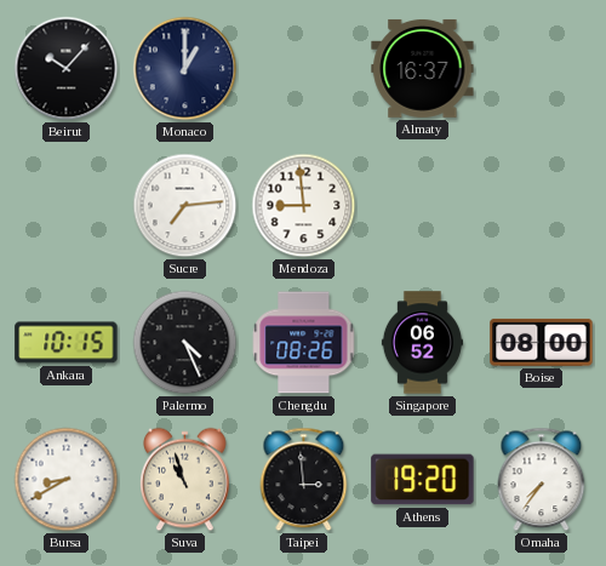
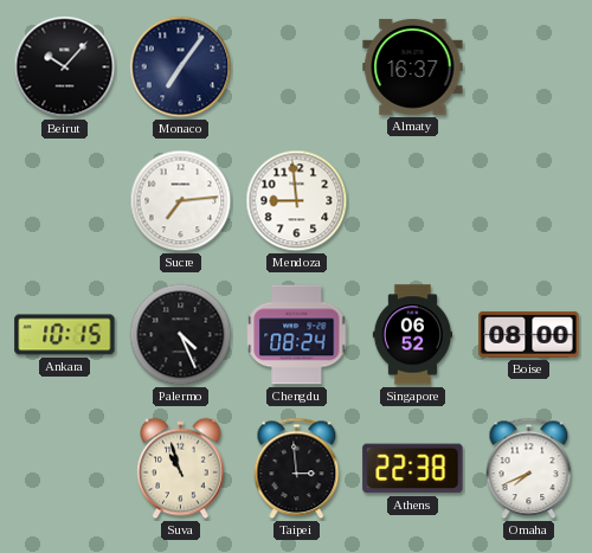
Monaco: 1:00 -> 7:06 (181, 67)
Chengdu: 08:26 -> 08:24 (297, 335)
Bursa: 8:40 -> none (67, 480)
Athens: 19:20 -> 22:38 (413, 469)
Omaha: 7:36 -> 7:41 (529, 469)
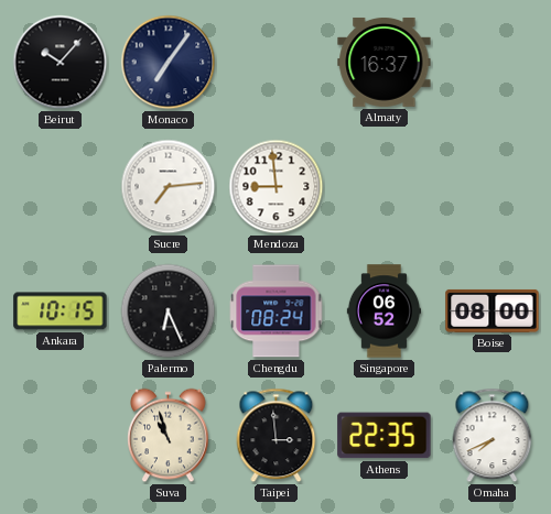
Palermo: 4:26 -> 6:26 (169, 311)
Athens: 22:38 -> 22:35 (385, 436)
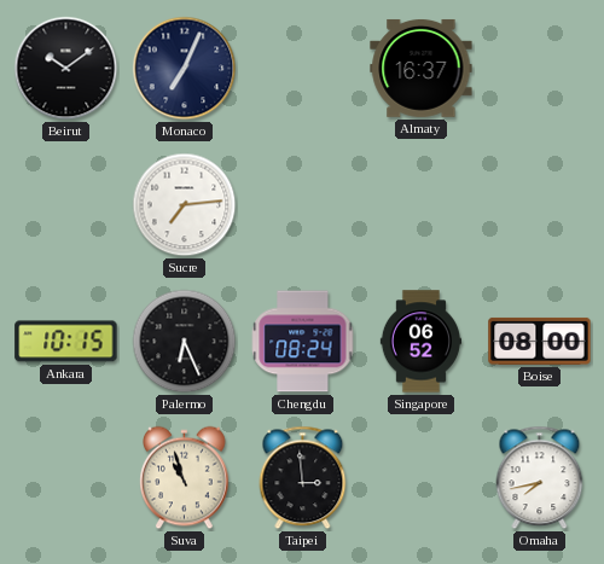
Beirut: 10:07 -> 10:09 (66, 69)
Monaco: 7:06 -> 7:04 (185, 69)
Mendoza: 8:59 -> none (277, 187)
Athens: 22:35 -> none (385, 436)
Omaha: 7:41 -> 7:43 (540, 478)
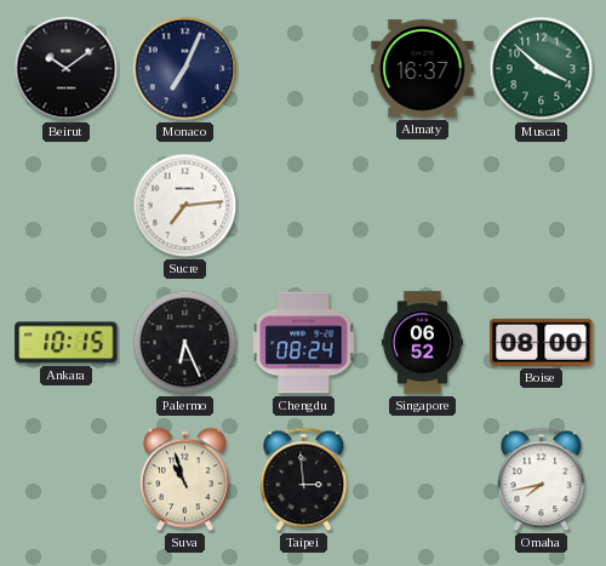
Muscat: none -> 3:52 (542, 69)
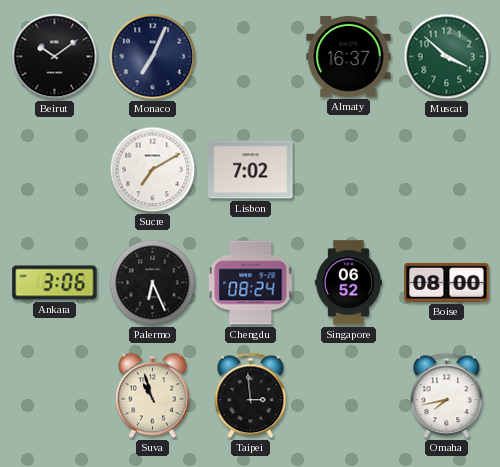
Sucre: 7:14 -> 7:10 (153, 170)
Lisbon: none -> 7:02 (251, 170)
Ankara: 10:15 -> 3:06 (55, 283)
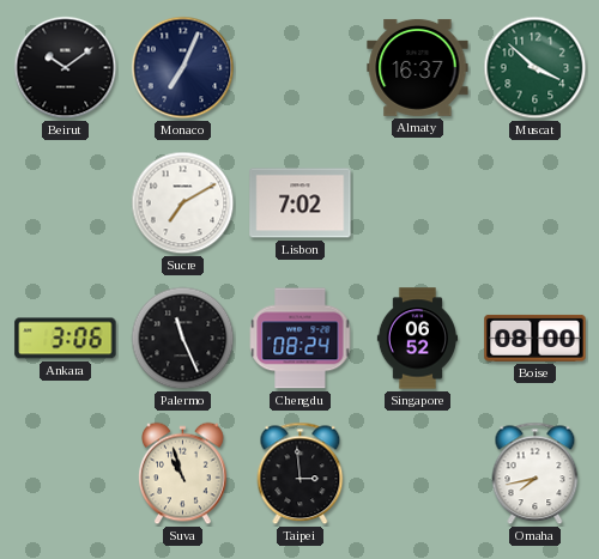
Palermo: 6:26 -> 11:26 (183, 339)
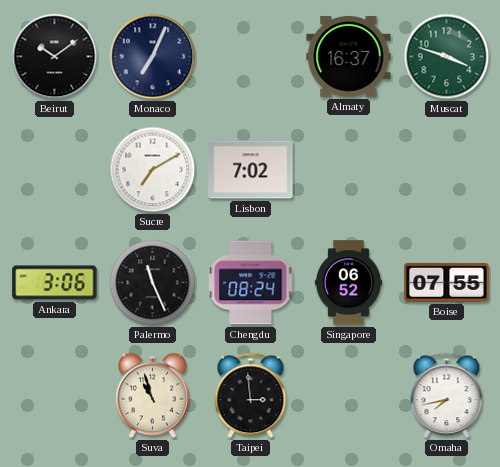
Muscat: 3:52 -> 3:48 (447, 57)
Boise: 08:00 -> 07:55 (447, 282)
